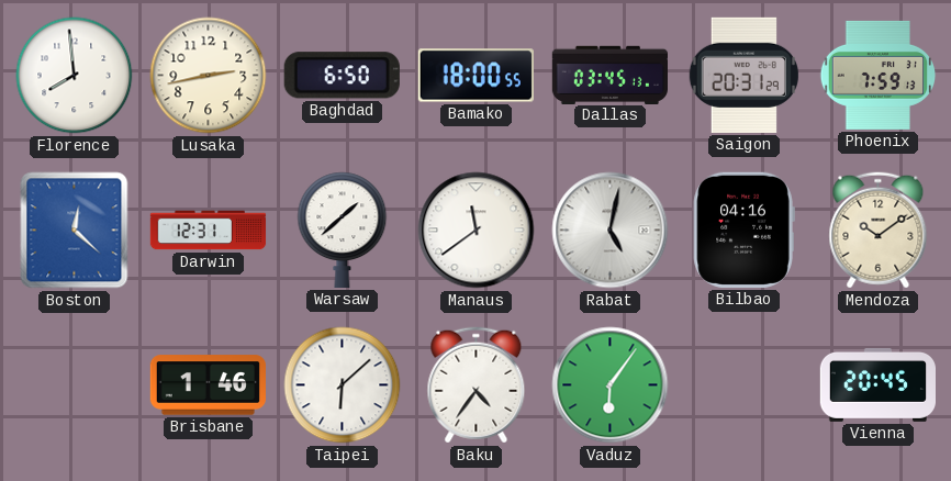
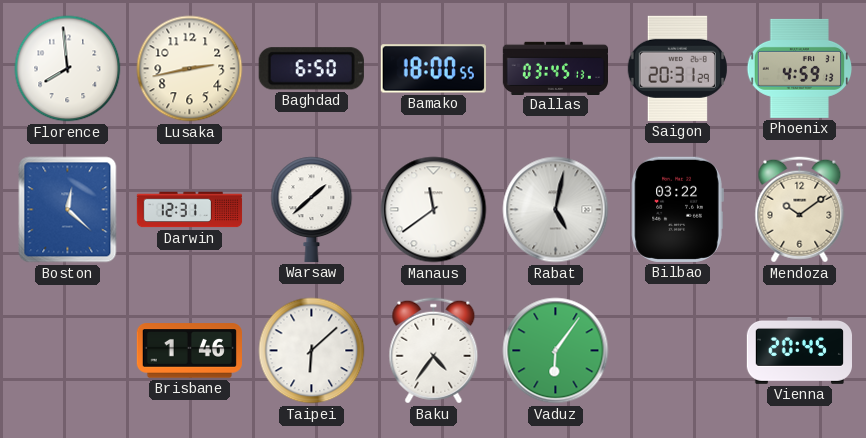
Phoenix: 7:59 -> 4:59 (800, 68)
Bilbao: 04:16 -> 03:22 (677, 209)
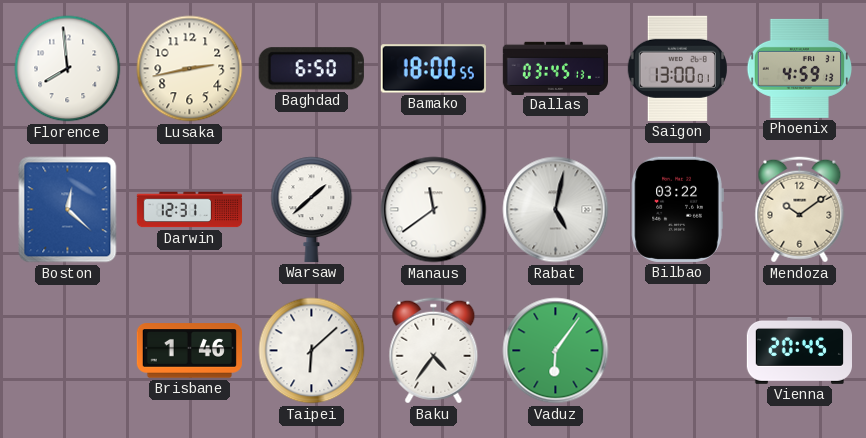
Saigon: 20:31 -> 13:00 (677, 68)
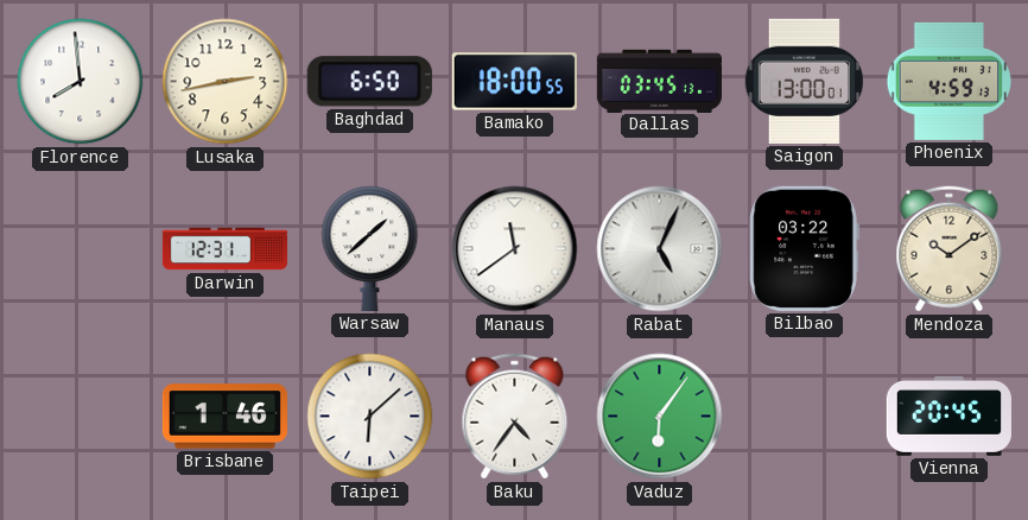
Boston: 12:22 -> none (68, 210)
Rabat: 5:02 -> 5:04 (660, 249)
